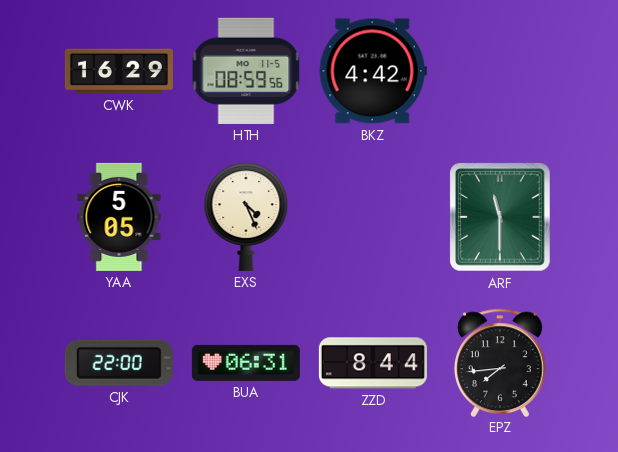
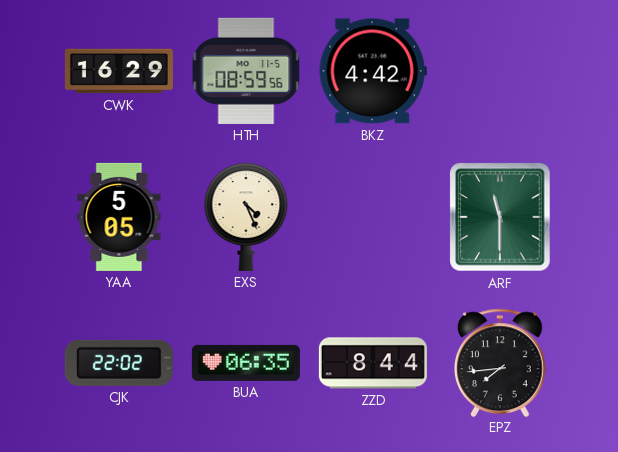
CJK: 22:00 -> 22:02 (119, 363)
BUA: 06:31 -> 06:35 (246, 363)
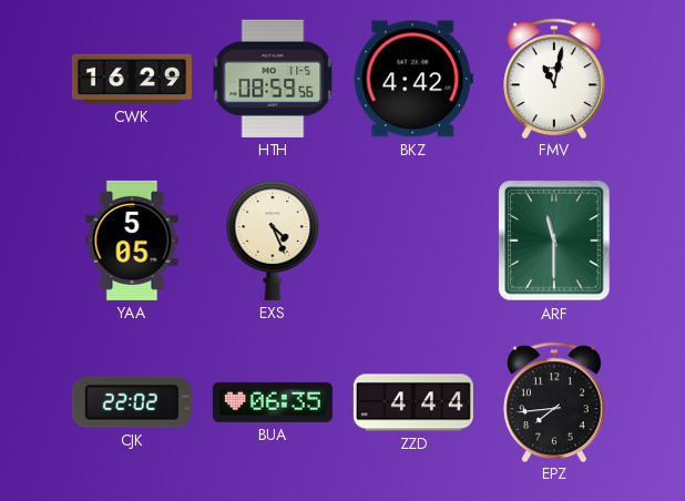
FMV: none -> 11:02 (555, 78)
ZZD: 8:44 -> 4:44 (413, 402)
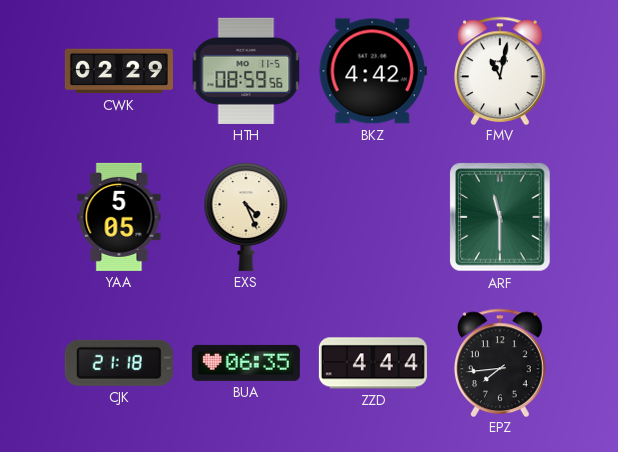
CWK: 16:29 -> 02:29 (119, 71)
CJK: 22:02 -> 21:18 (119, 363)
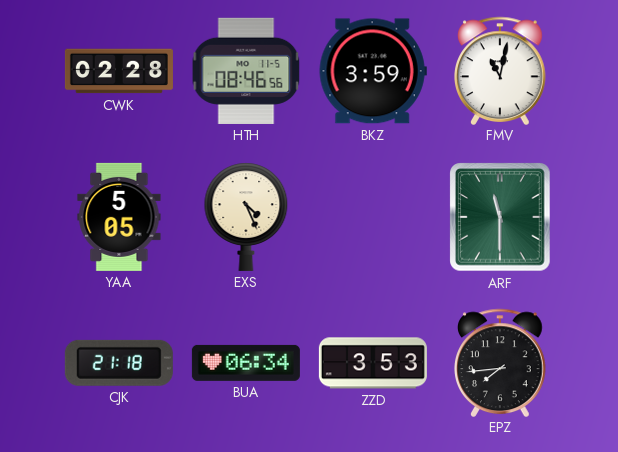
CWK: 02:29 -> 02:28 (119, 71)
HTH: 08:59 -> 08:46 (246, 71)
BKZ: 4:42 -> 3:59 (373, 71)
BUA: 06:35 -> 06:34 (246, 363)
ZZD: 4:44 -> 3:53 (373, 363)
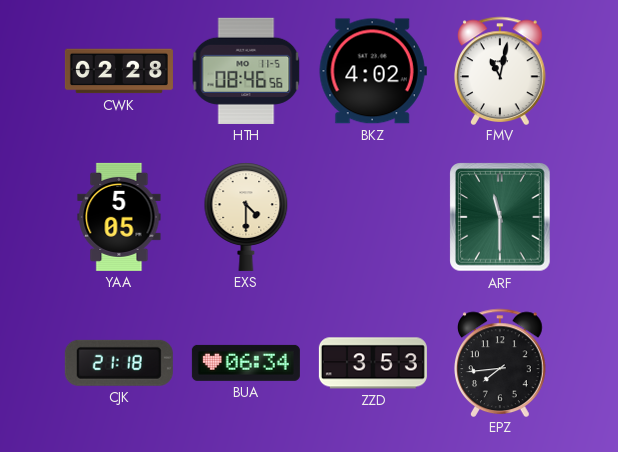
BKZ: 3:59 -> 4:02 (373, 71)
EXS: 4:26 -> 4:30 (246, 217)
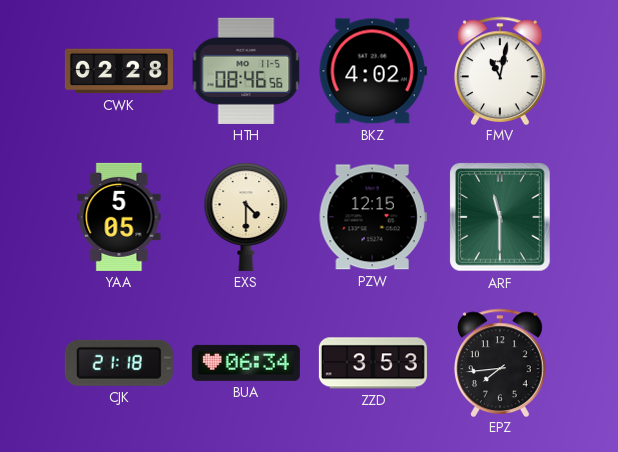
PZW: none -> 12:15 (373, 217)
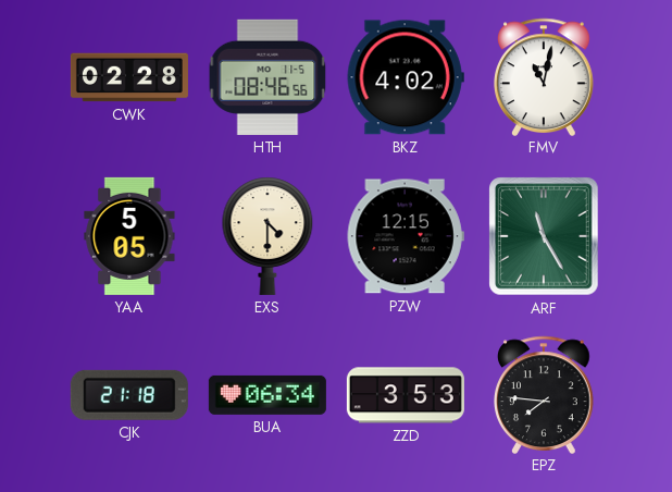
ARF: 11:30 -> 11:25 (544, 236)
EPZ: 7:44 -> 7:46 (545, 394)
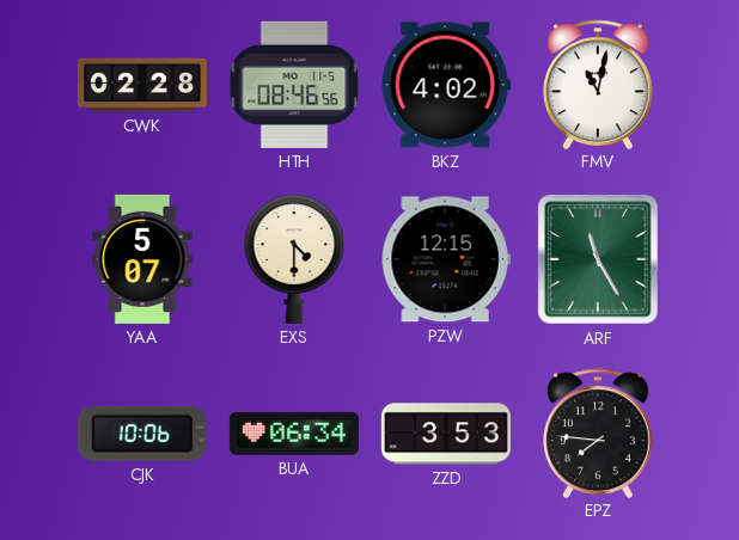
YAA: 5:05 -> 5:07 (142, 259)
CJK: 21:18 -> 10:06 (142, 434)
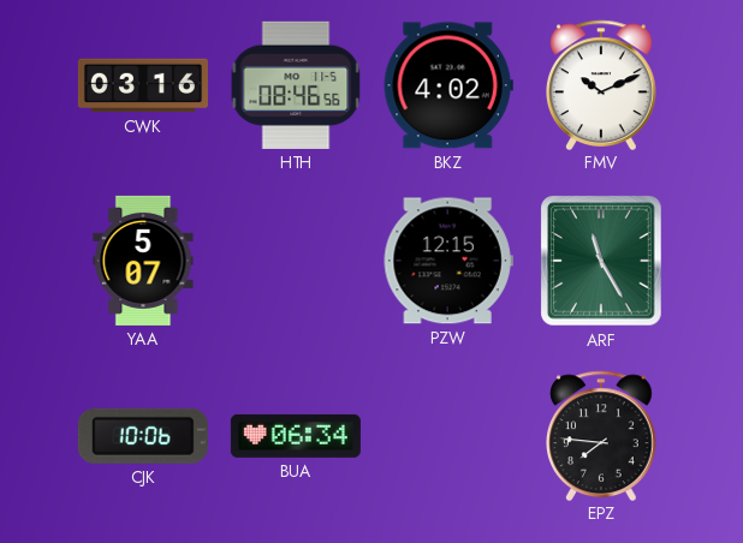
CWK: 02:28 -> 03:16 (143, 85)
FMV: 11:02 -> 10:11 (602, 84)
EXS: 4:30 -> none (294, 259)
ZZD: 3:53 -> none (446, 434)
